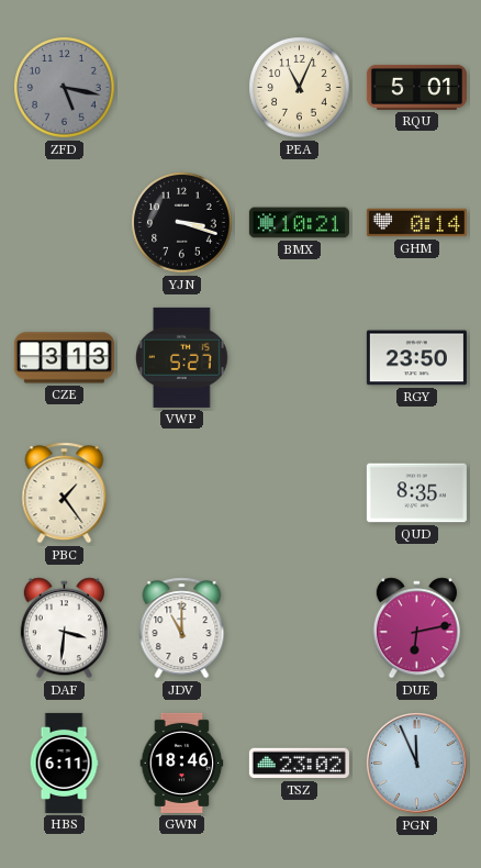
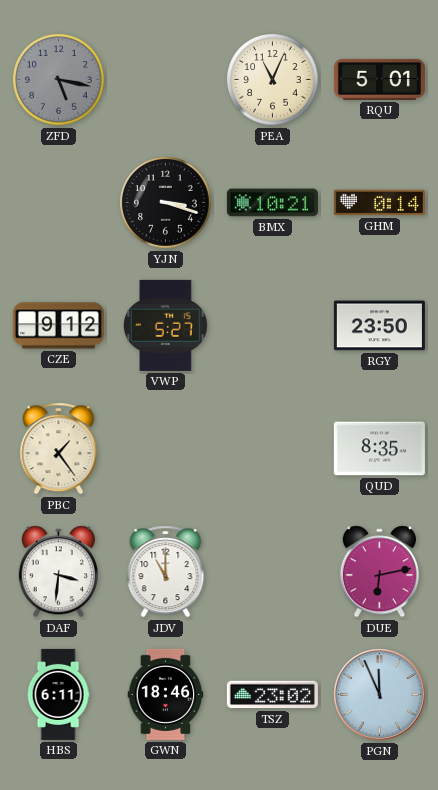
CZE: 3:13 -> 9:12 (58, 326)
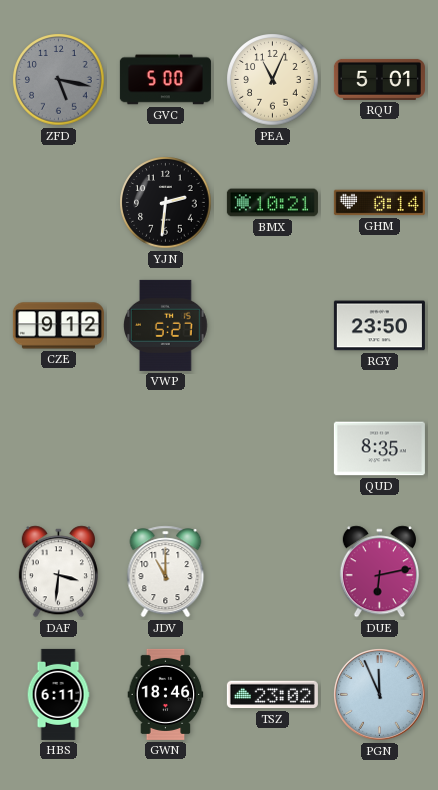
GVC: none -> 5:00 (165, 80)
YJN: 3:18 -> 2:31 (166, 203)
PBC: 1:24 -> none (59, 449)
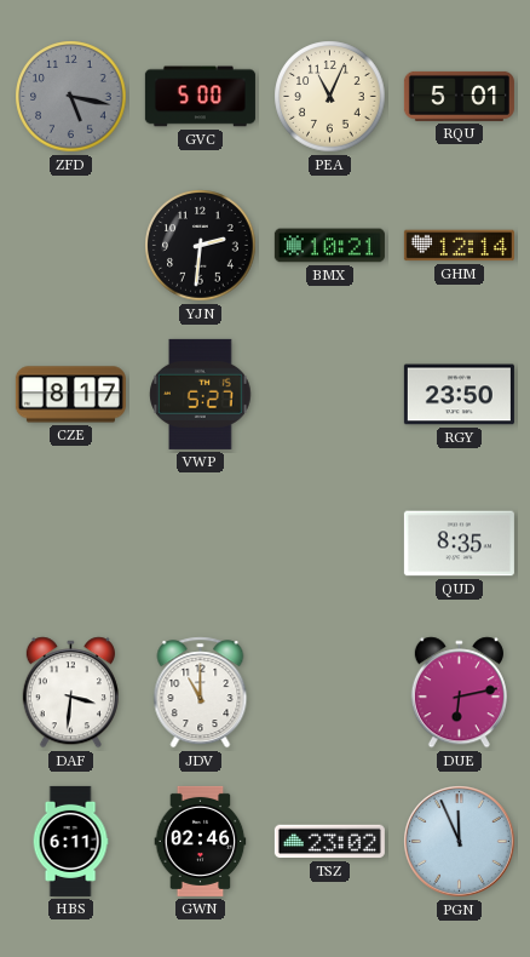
GHM: 0:14 -> 12:14 (459, 246)
CZE: 9:12 -> 8:17 (70, 395)
GWN: 18:46 -> 02:46 (201, 841)
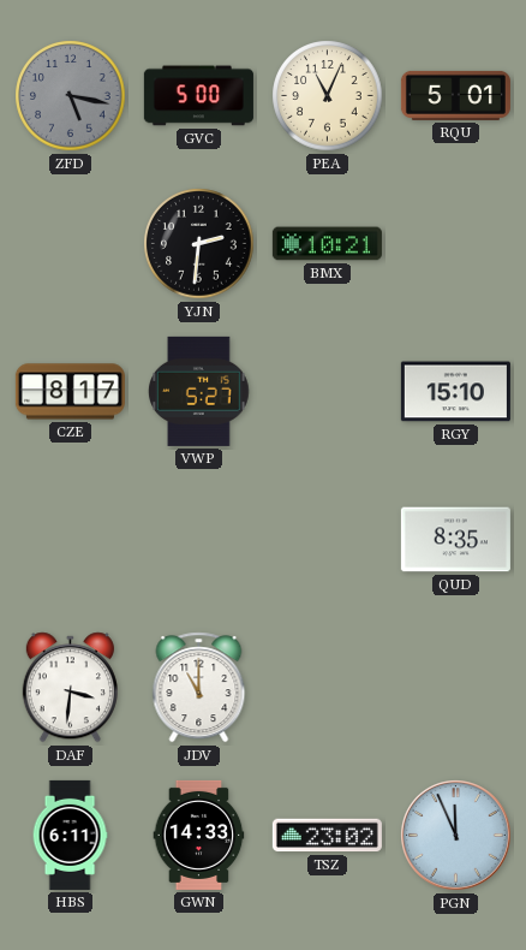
GHM: 12:14 -> none (459, 246)
RGY: 23:50 -> 15:10 (455, 392)
DUE: 6:13 -> none (459, 693)
GWN: 02:46 -> 14:33 (199, 835)
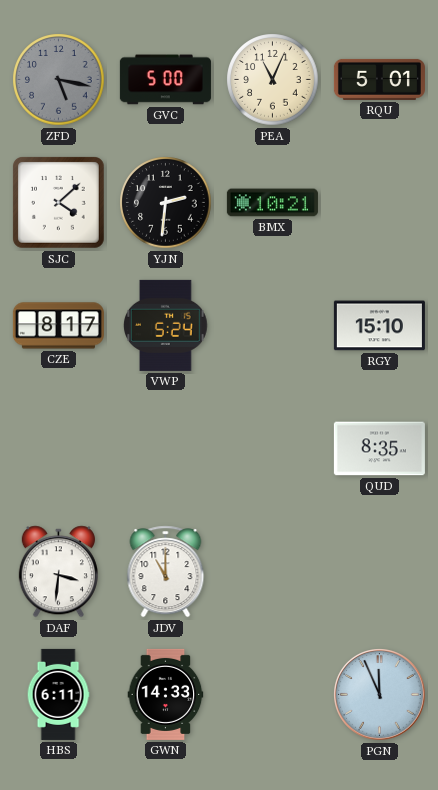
SJC: none -> 4:08 (58, 202)
VWP: 5:27 -> 5:24 (166, 325)
TSZ: 23:02 -> none (327, 836)
